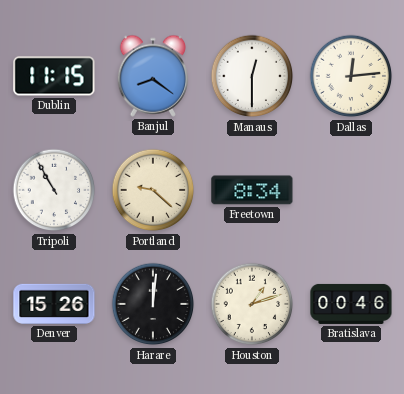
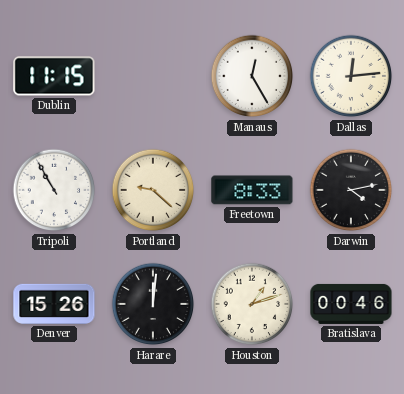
Banjul: 8:21 -> none (152, 76)
Manaus: 12:30 -> 12:25 (252, 76)
Freetown: 8:34 -> 8:33 (252, 190)
Darwin: none -> 4:13 (351, 190)
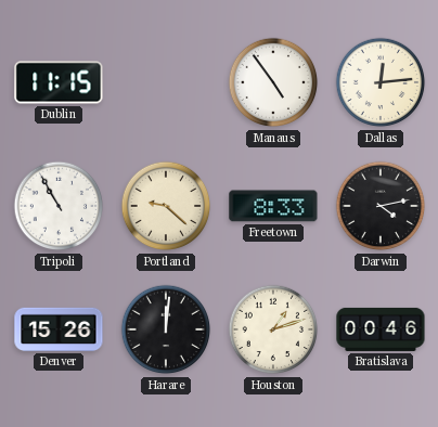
Manaus: 12:25 -> 4:54 (273, 82)
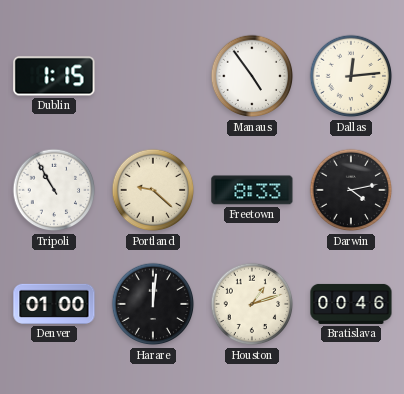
Dublin: 11:15 -> 1:15 (54, 76)
Denver: 15:26 -> 01:00 (54, 304)
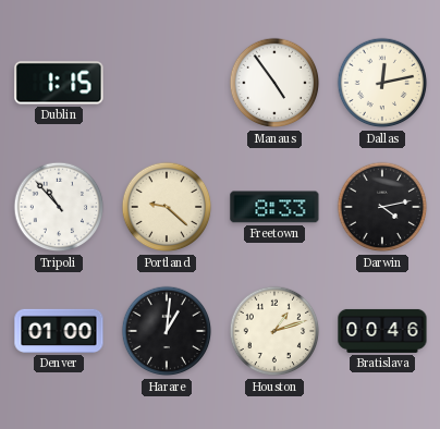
Dallas: 12:14 -> 12:13 (382, 83)
Tripoli: 10:55 -> 10:53 (59, 207)
Harare: 12:01 -> 1:01 (167, 331)
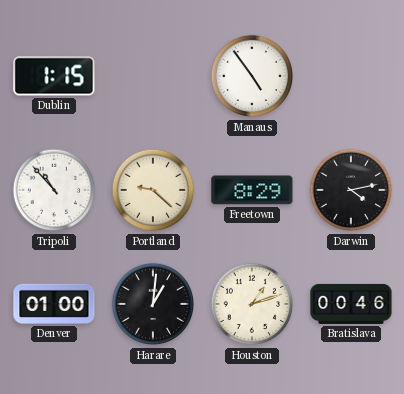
Dallas: 12:13 -> none (382, 83)
Freetown: 8:33 -> 8:29 (252, 190)
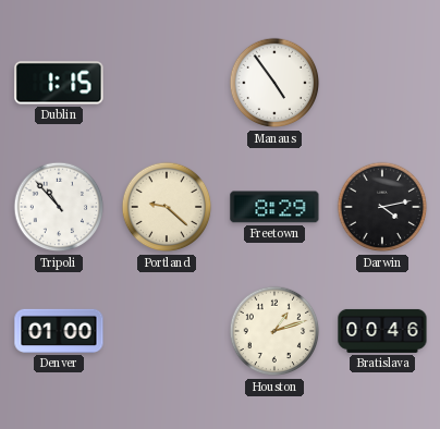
Harare: 1:01 -> none (153, 304)
